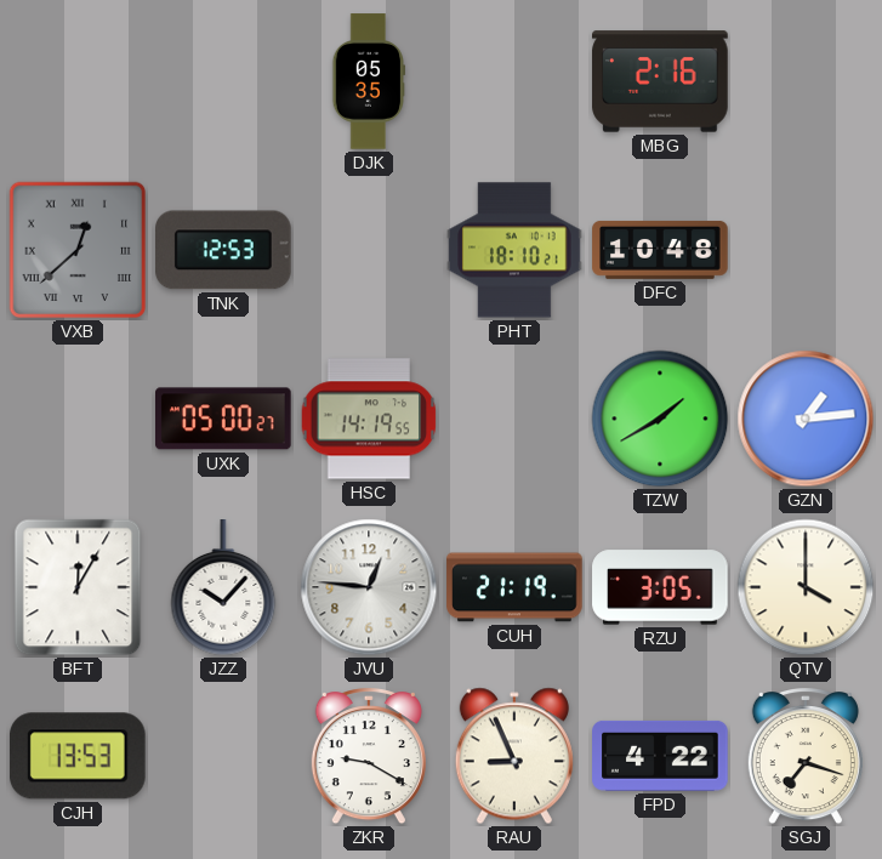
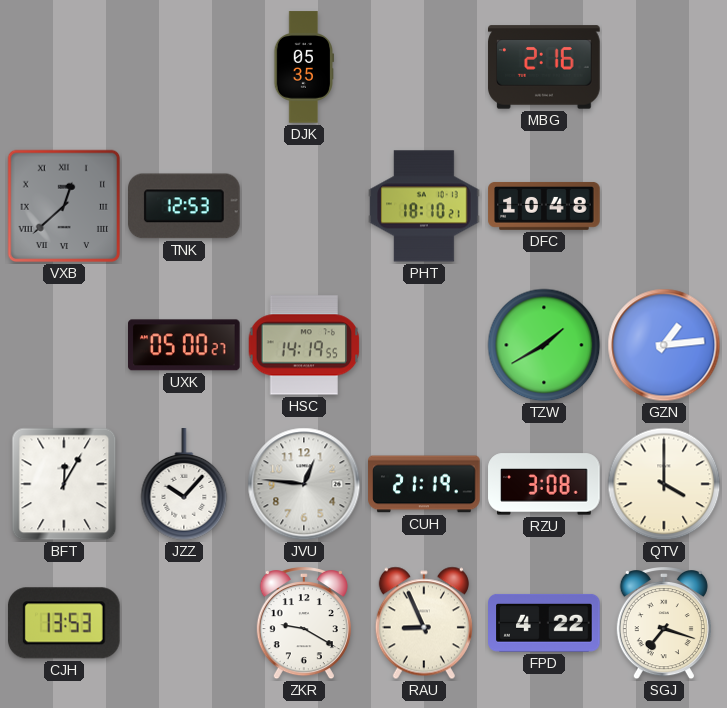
RZU: 3:05 -> 3:08 (544, 484)
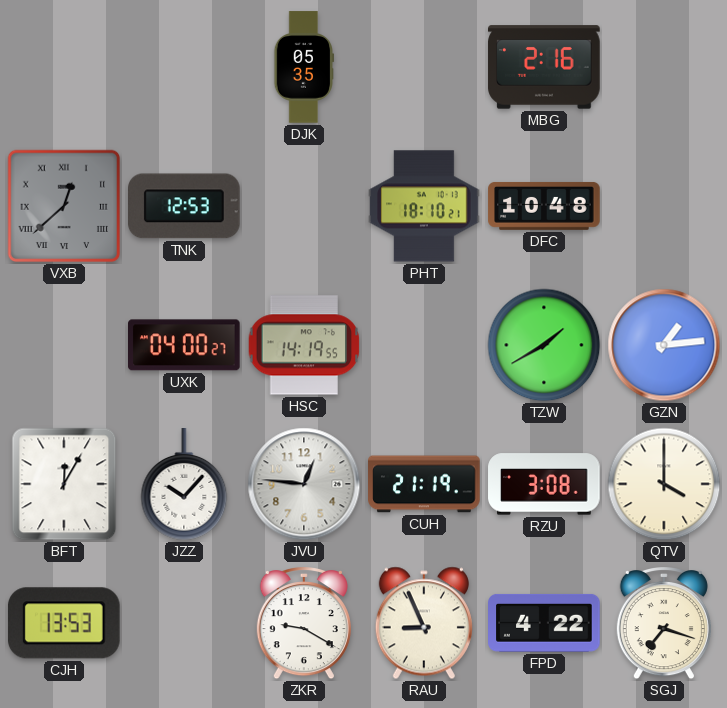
UXK: 05:00 -> 04:00 (185, 345)
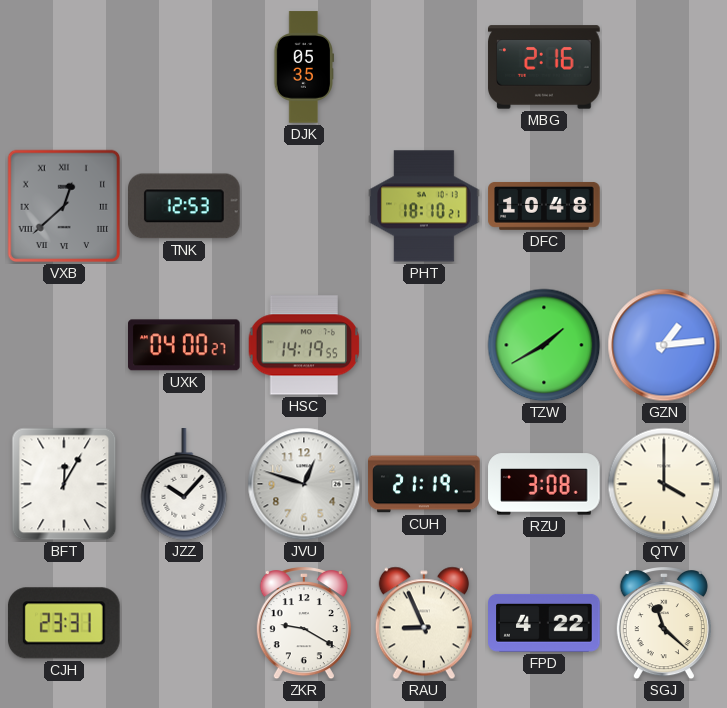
JVU: 12:46 -> 12:48 (304, 484)
CJH: 13:53 -> 23:31 (64, 623)
SGJ: 7:18 -> 11:22 (664, 624)
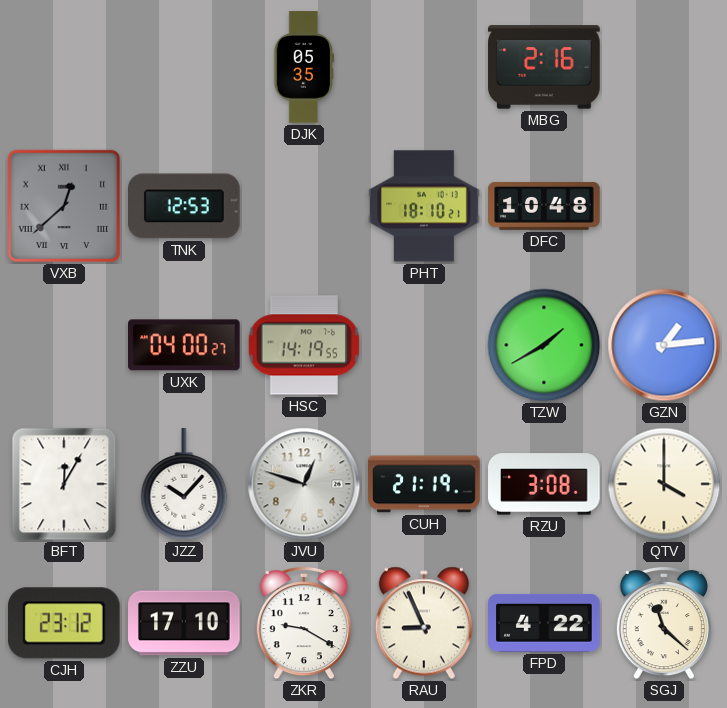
CJH: 23:31 -> 23:12 (64, 623)
ZZU: none -> 17:10 (184, 623)
